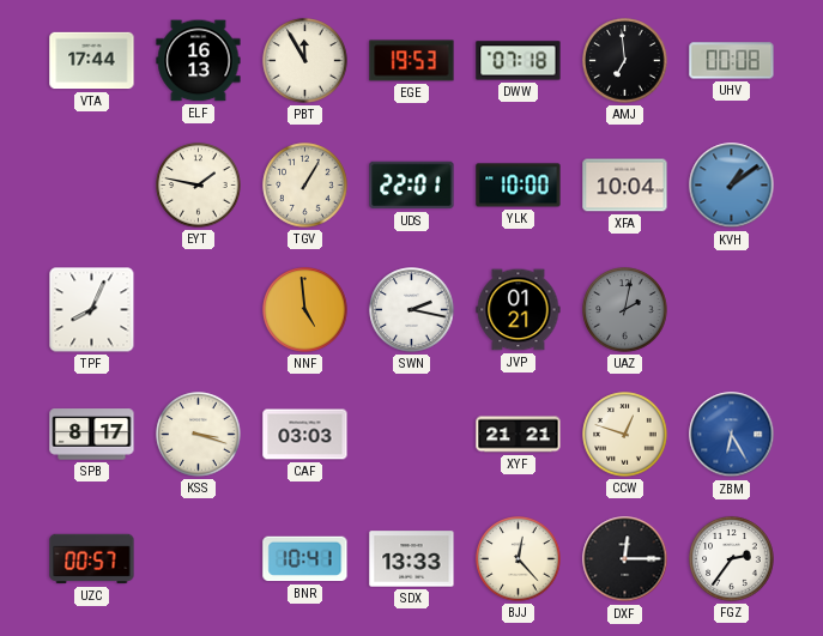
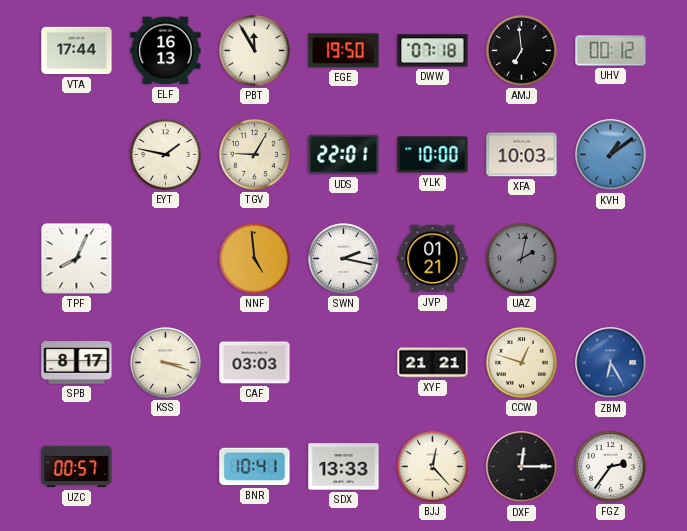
EGE: 19:53 -> 19:50 (344, 51)
UHV: 00:08 -> 00:12 (611, 51)
TGV: 1:05 -> 9:05 (255, 155)
XFA: 10:04 -> 10:03 (522, 155)
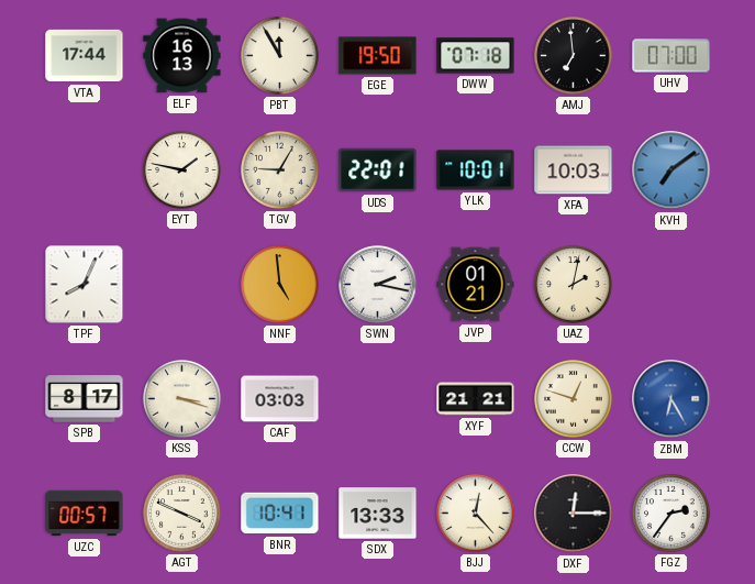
UHV: 00:12 -> 07:00 (671, 56)
YLK: 10:00 -> 10:01 (476, 170)
KVH: 1:09 -> 7:09 (671, 170)
UAZ dial: grey -> cream (574, 285)
AGT: none -> 3:49 (182, 514)
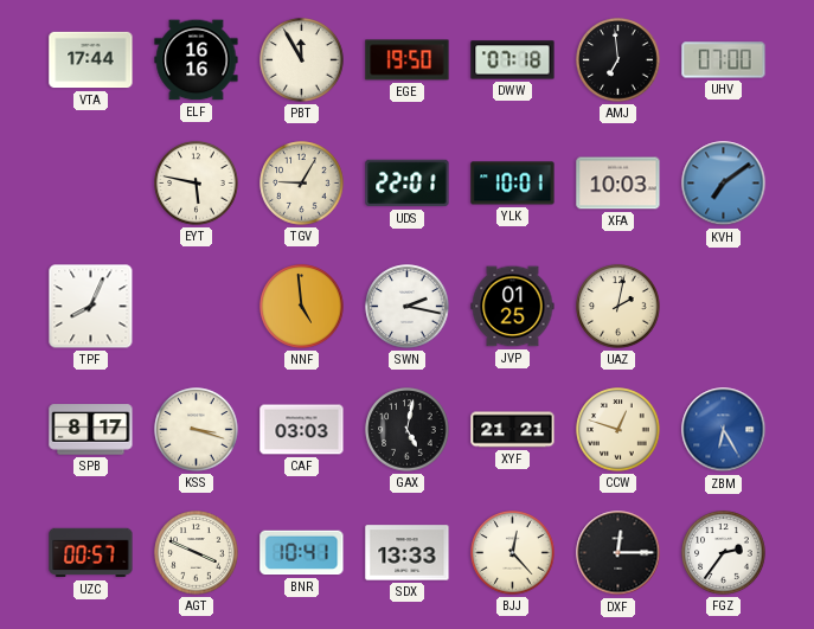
ELF: 16:13 -> 16:16 (197, 60)
EYT: 1:47 -> 5:47 (197, 184)
JVP: 01:21 -> 01:25 (513, 307)
GAX: none -> 5:02 (408, 430)
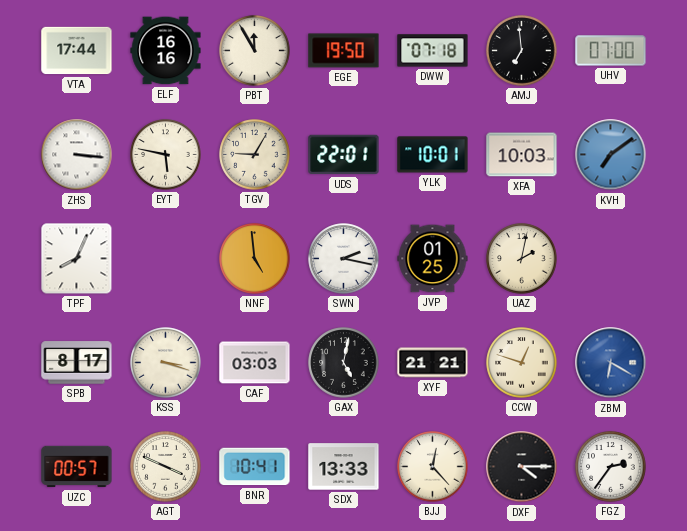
ZHS: none -> 3:16 (77, 155)
ZBM: 6:25 -> 6:20 (611, 363)
DXF: 12:15 -> 4:15 (522, 467)
